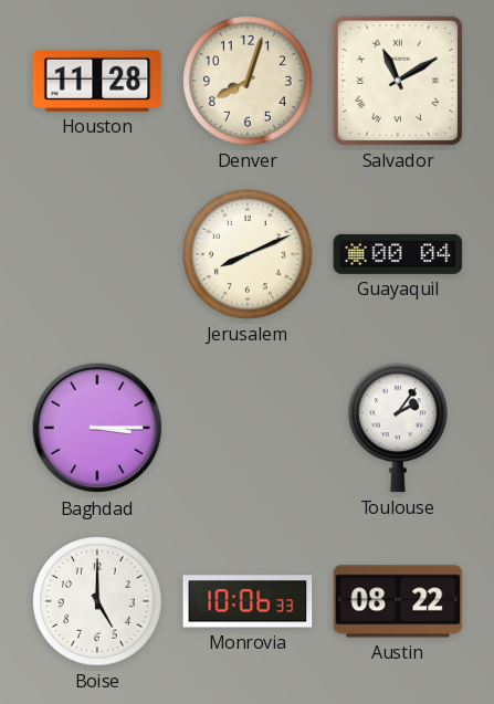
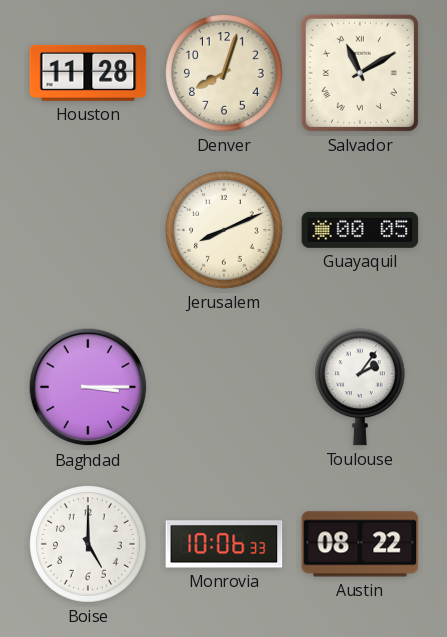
Guayaquil: 00:04 -> 00:05 (360, 230)
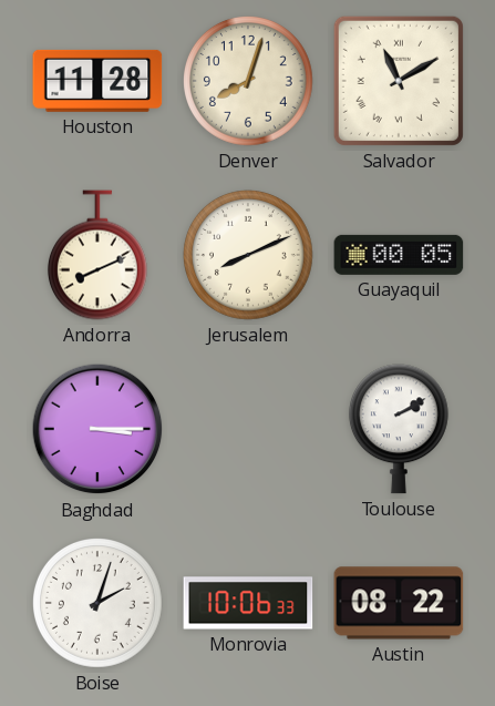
Andorra: none -> 8:11 (97, 255)
Toulouse: 2:06 -> 2:10 (399, 429)
Boise: 5:00 -> 2:03 (99, 604)
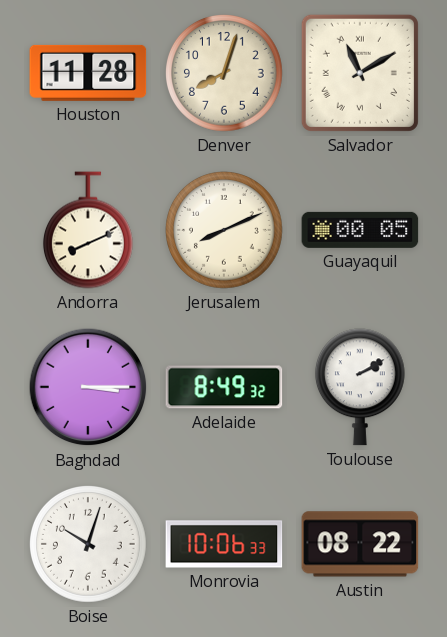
Adelaide: none -> 8:49 (224, 387)
Boise: 2:03 -> 10:03 (89, 545)
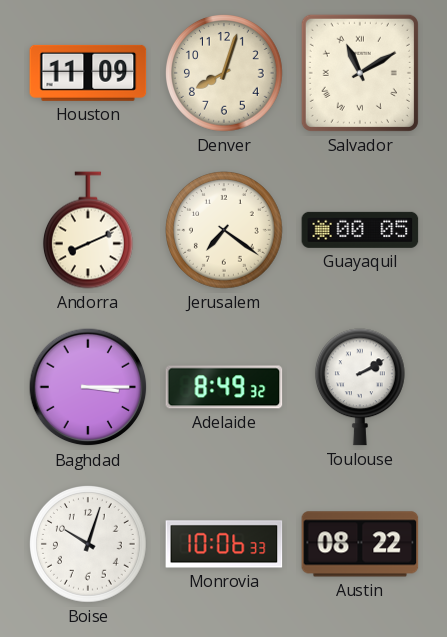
Houston: 11:28 -> 11:09 (88, 73)
Jerusalem: 8:11 -> 7:21 (225, 231)
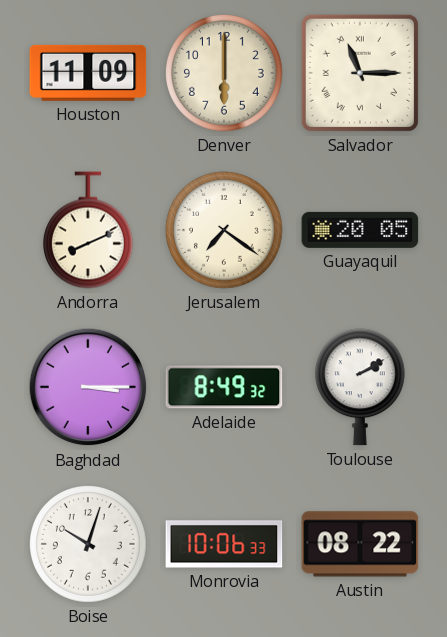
Denver: 8:03 -> 6:00 (225, 74)
Salvador: 11:10 -> 11:15 (360, 73)
Guayaquil: 00:05 -> 20:05 (360, 230)
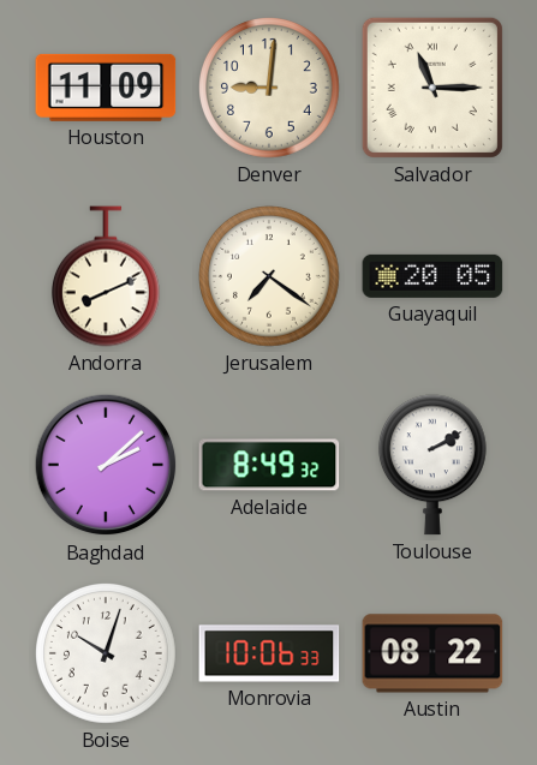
Denver: 6:00 -> 9:01 (270, 89)
Baghdad: 3:15 -> 2:08 (106, 465)
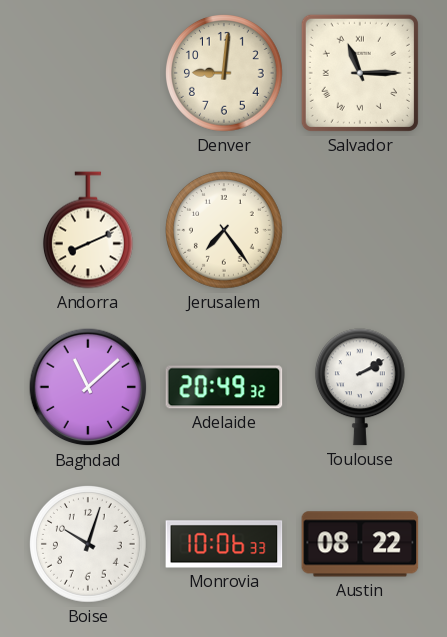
Houston: 11:09 -> none (106, 88)
Jerusalem: 7:21 -> 7:24 (225, 231)
Guayaquil: 20:05 -> none (432, 276)
Baghdad: 2:08 -> 11:08 (88, 387)
Adelaide: 8:49 -> 20:49 (224, 387)
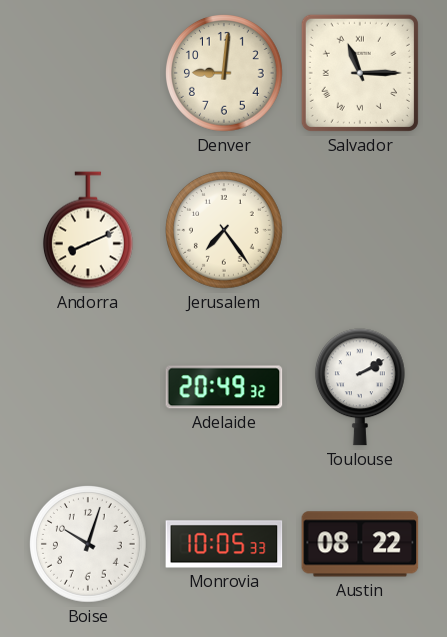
Baghdad: 11:08 -> none (88, 387)
Monrovia: 10:06 -> 10:05 (224, 544)
